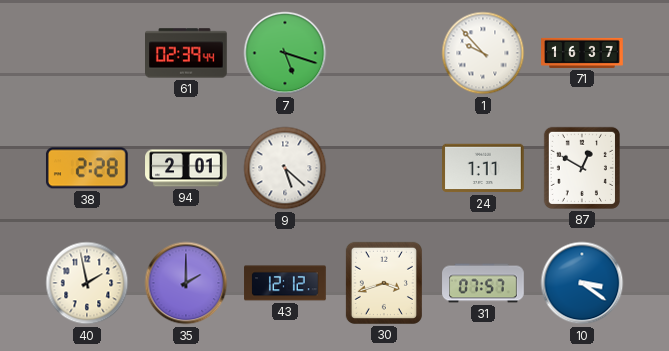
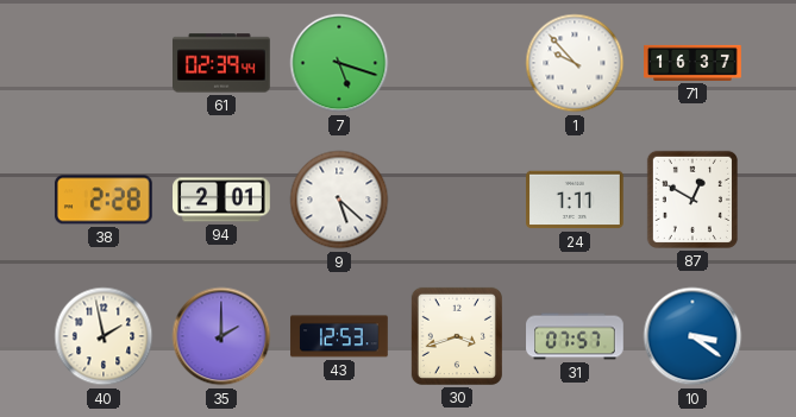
43: 12:12 -> 12:53 (339, 336)
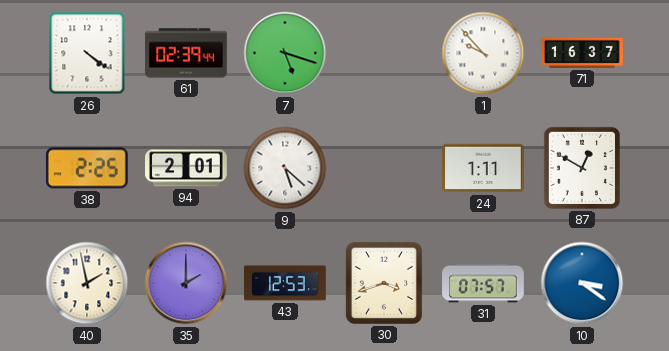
26: none -> 4:21 (87, 53)
38: 2:28 -> 2:25 (87, 168)
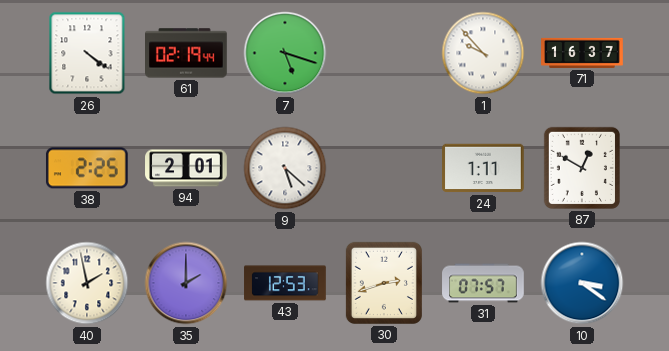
61: 02:39 -> 02:19 (187, 53)
30: 3:42 -> 2:42 (384, 283)
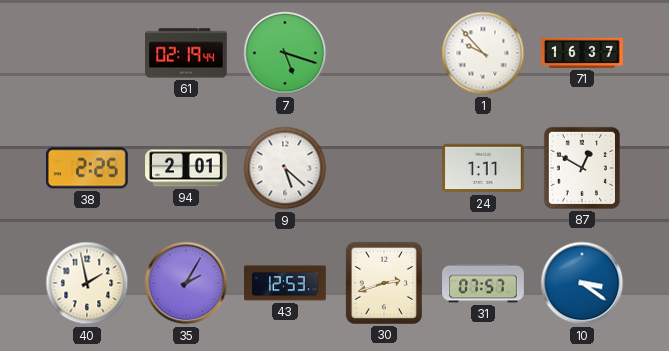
26: 4:21 -> none (87, 53)
35: 2:00 -> 2:05 (186, 283)
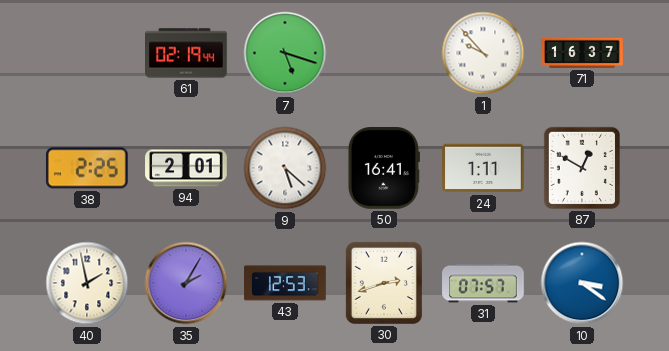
50: none -> 16:41 (384, 169)
